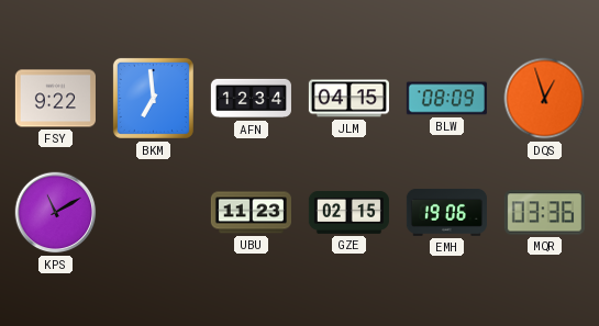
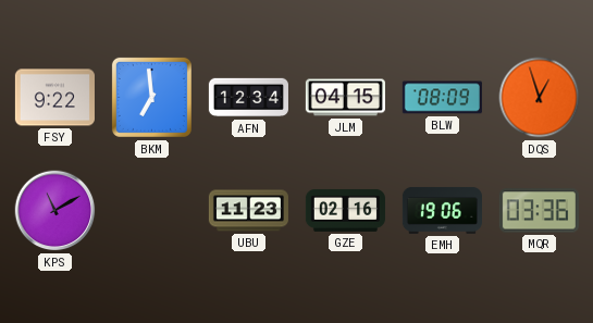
GZE: 02:15 -> 02:16 (345, 210)
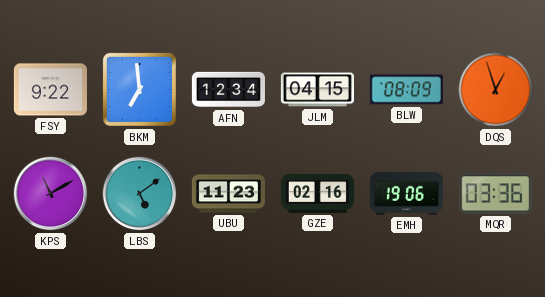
LBS: none -> 5:09 (140, 194)
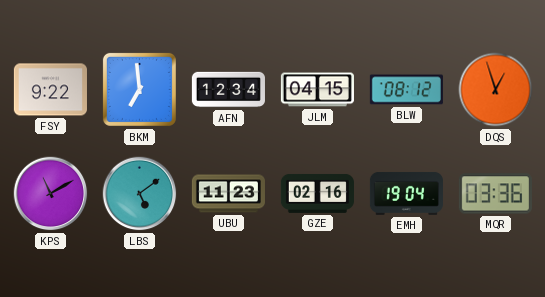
BLW: 08:09 -> 08:12 (406, 90)
EMH: 19:06 -> 19:04 (406, 193)
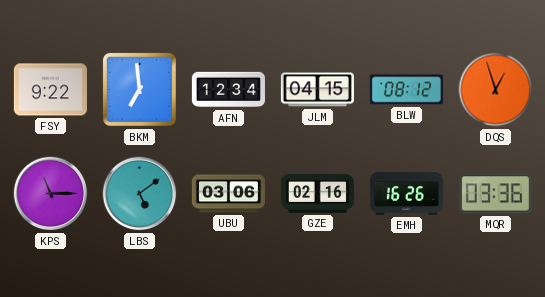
KPS: 11:10 -> 11:15 (51, 194)
UBU: 11:23 -> 03:06 (228, 194)
EMH: 19:04 -> 16:26 (406, 193)
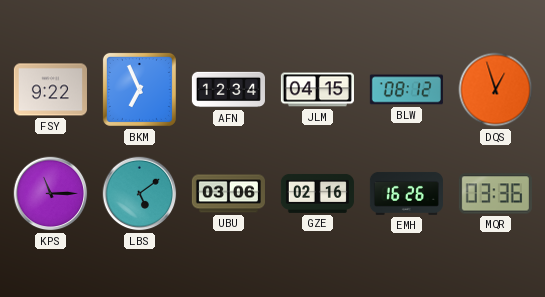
BKM: 6:59 -> 6:56 (139, 89)
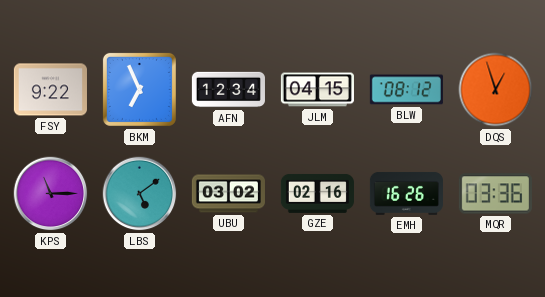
UBU: 03:06 -> 03:02 (228, 194)
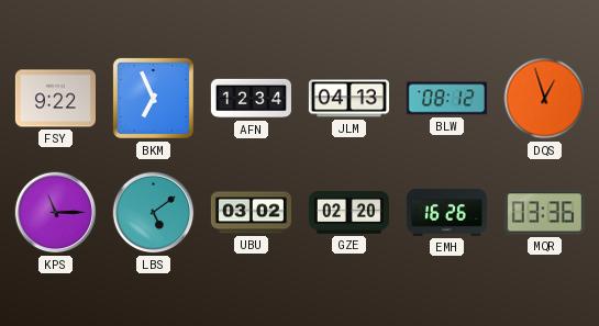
JLM: 04:15 -> 04:13 (348, 99)
GZE: 02:16 -> 02:20 (348, 212)
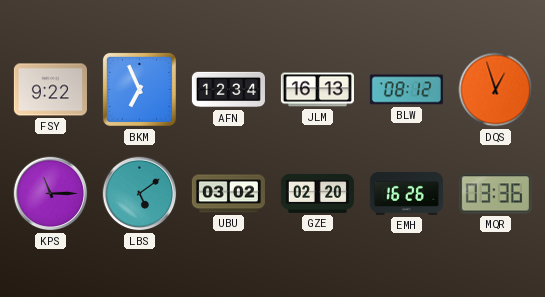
JLM: 04:13 -> 16:13 (317, 90)
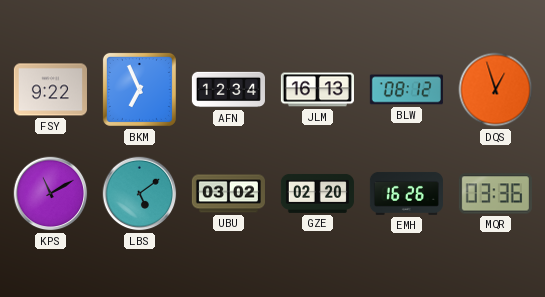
KPS: 11:15 -> 11:10 (51, 194)
